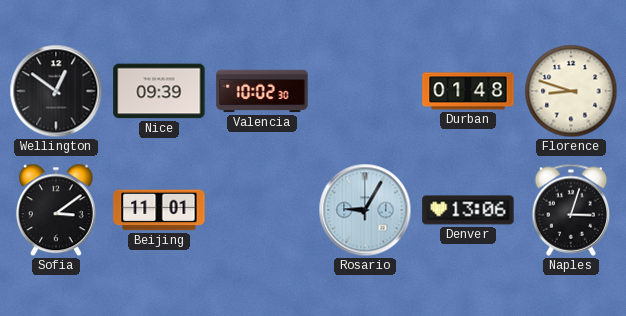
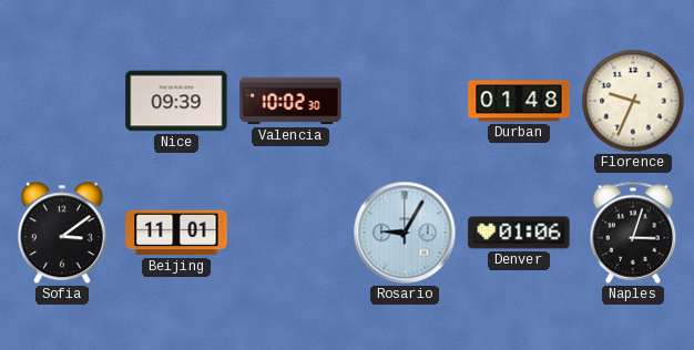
Wellington: 12:51 -> none (56, 91)
Florence: 8:48 -> 9:34 (633, 101)
Denver: 13:06 -> 01:06 (519, 233)
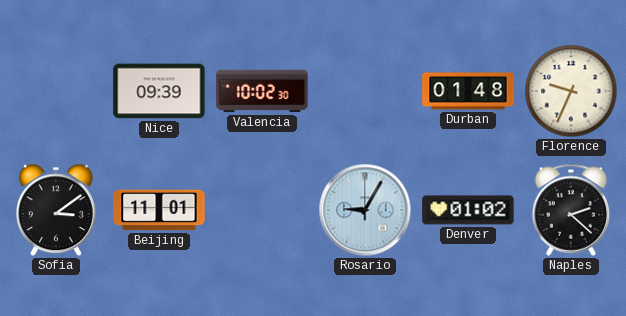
Denver: 01:06 -> 01:02 (468, 210)
Naples: 3:03 -> 2:22 (571, 210)
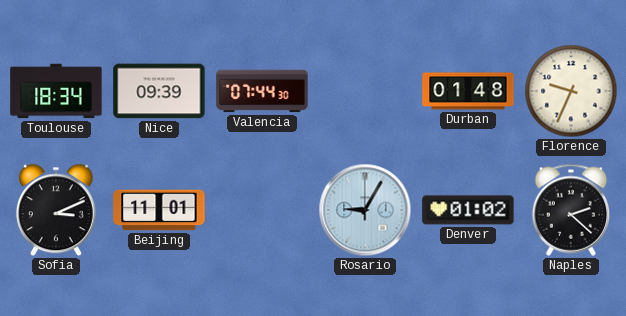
Toulouse: none -> 18:34 (56, 91)
Valencia: 10:02 -> 07:44 (262, 91)
Sofia: 3:09 -> 3:11 (56, 210)
